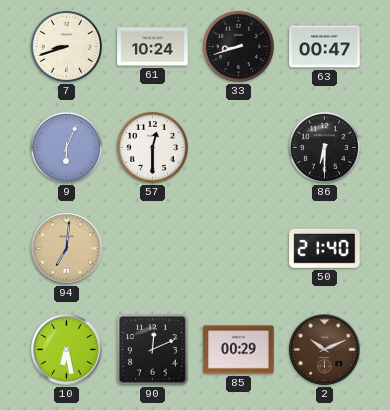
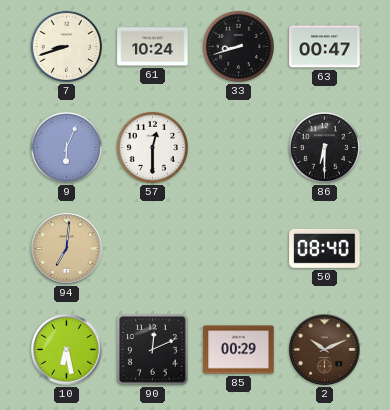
50: 21:40 -> 08:40 (325, 248)
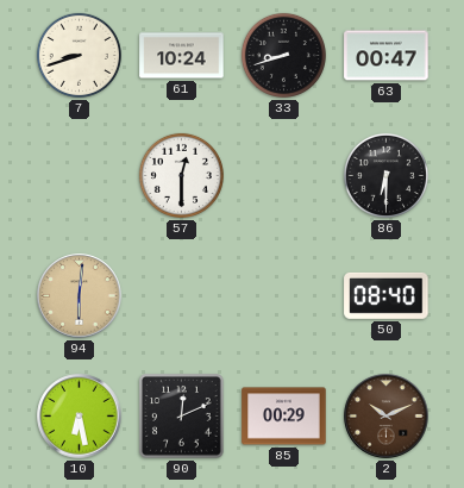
9: 6:04 -> none (66, 147)
94: 7:01 -> 6:01 (80, 296)
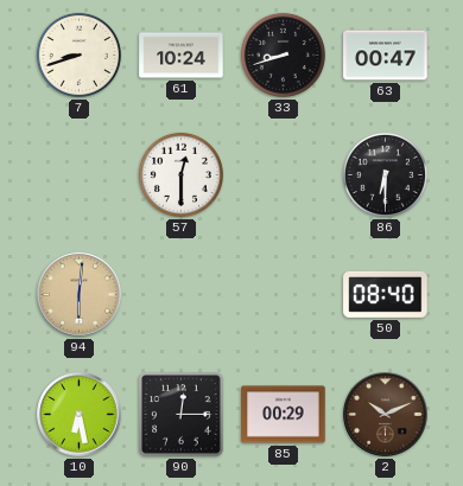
90: 12:11 -> 12:15 (182, 415)
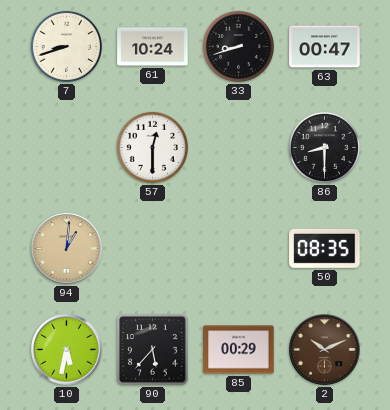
86: 6:30 -> 8:30 (324, 147)
94: 6:01 -> 1:01 (67, 249)
50: 08:40 -> 08:35 (325, 248)
10: 6:28 -> 5:32 (67, 350)
90: 12:15 -> 5:37 (153, 350)
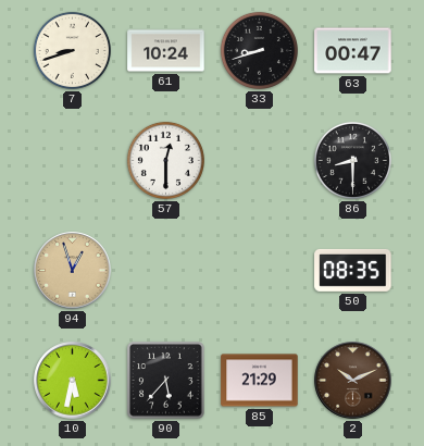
94: 1:01 -> 12:57 (73, 271)
85: 00:29 -> 21:29 (260, 381)
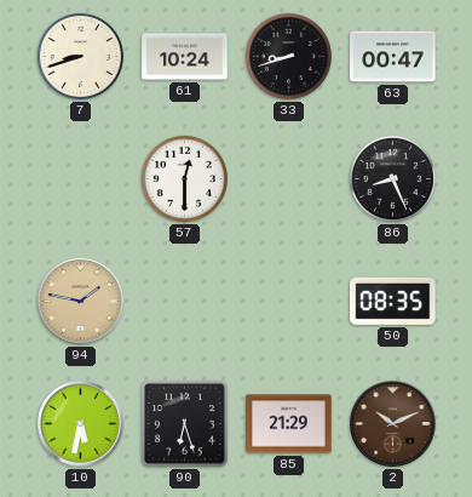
86: 8:30 -> 8:26 (392, 178)
94: 12:57 -> 1:47 (81, 302)
90: 5:37 -> 6:27 (185, 424)
